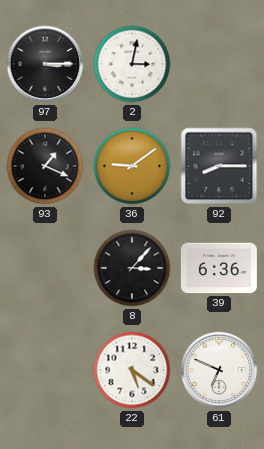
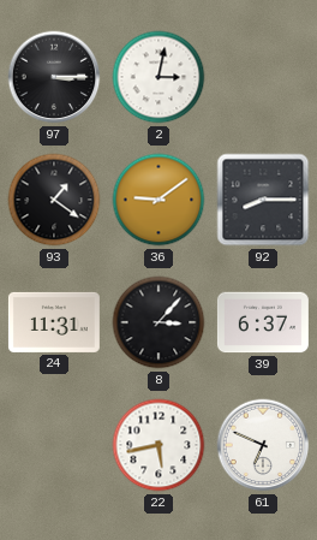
93: 1:19 -> 1:21 (54, 200)
24: none -> 11:31 (54, 322)
39: 6:36 -> 6:37 (263, 322)
22: 5:21 -> 5:43 (158, 445)
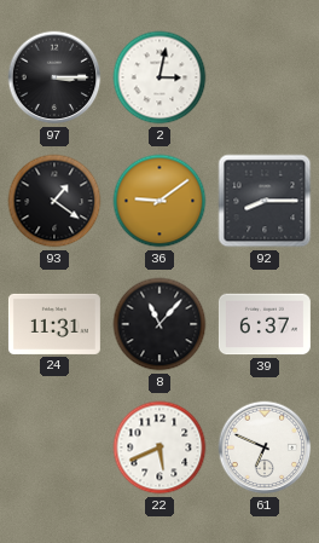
8: 3:07 -> 11:07 (159, 324)
22: 5:43 -> 5:41 (159, 447)
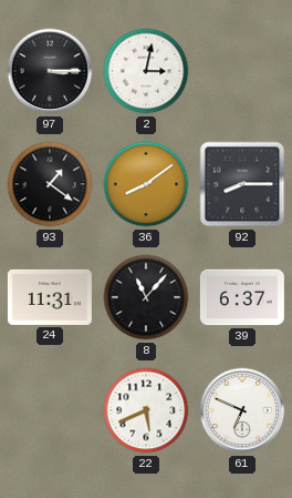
36: 9:09 -> 8:09 (146, 184)
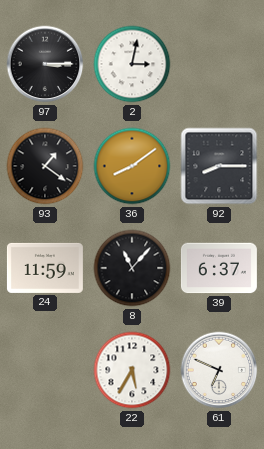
24: 11:31 -> 11:59 (45, 268)
22: 5:41 -> 5:35 (132, 370)
